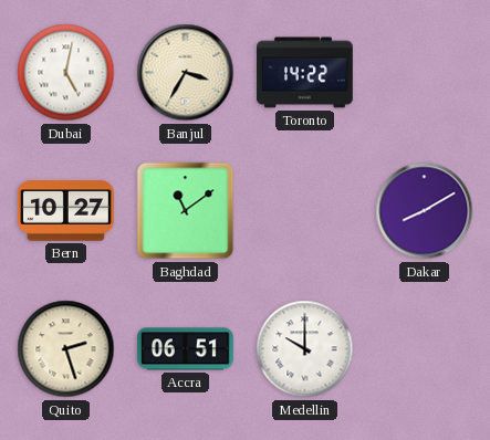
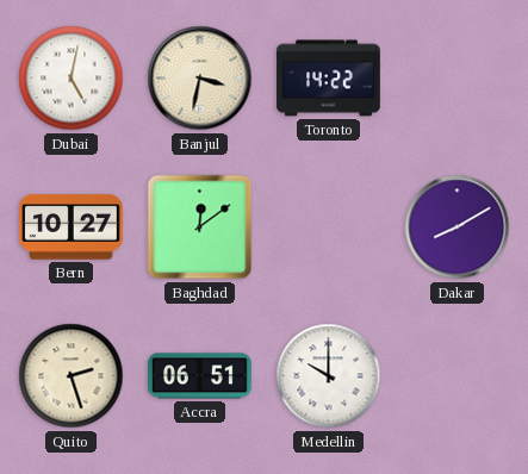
Banjul: 3:35 -> 3:32 (200, 79)
Baghdad: 11:09 -> 12:09 (200, 227)
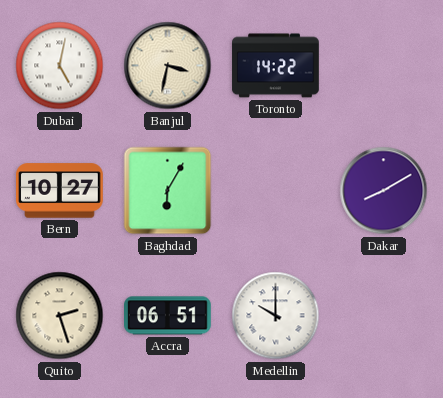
Baghdad: 12:09 -> 6:05 (168, 191)
